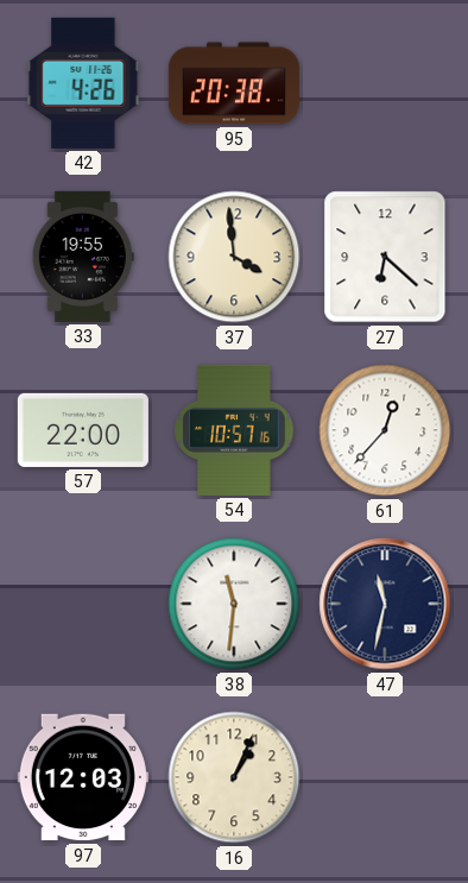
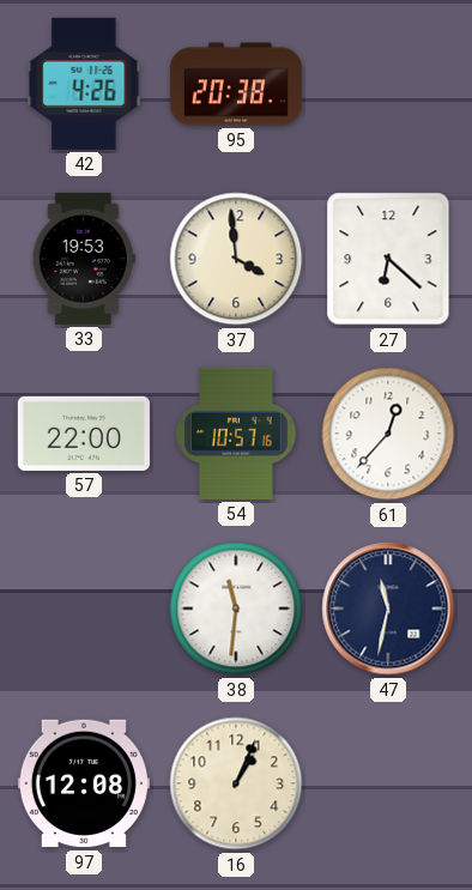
33: 19:55 -> 19:53 (84, 259)
97: 12:03 -> 12:08 (84, 783)
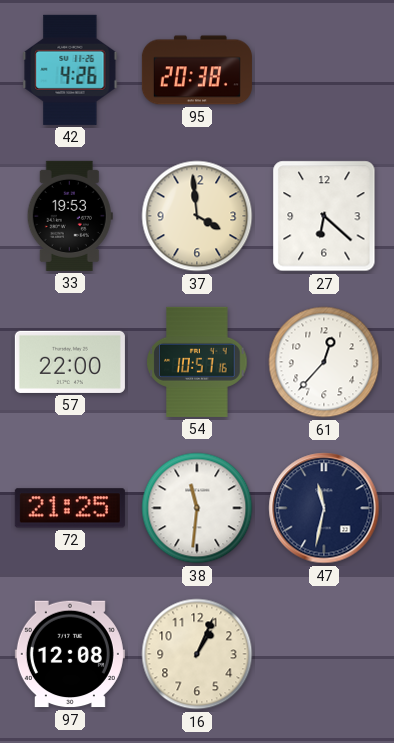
72: none -> 21:25 (70, 508)
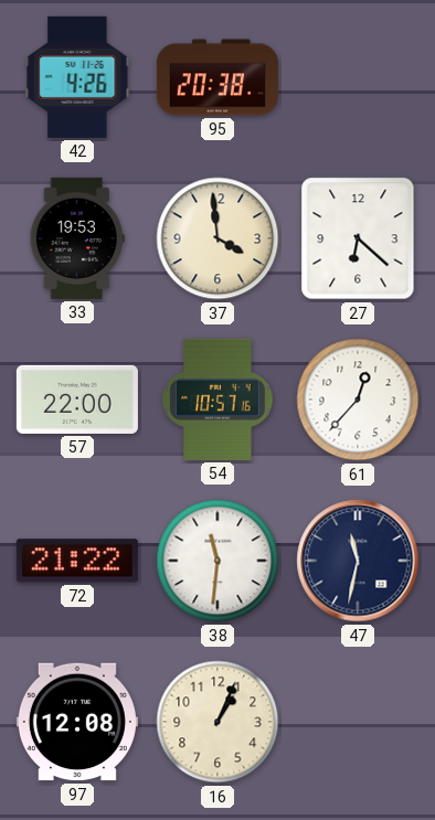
72: 21:25 -> 21:22 (77, 561)
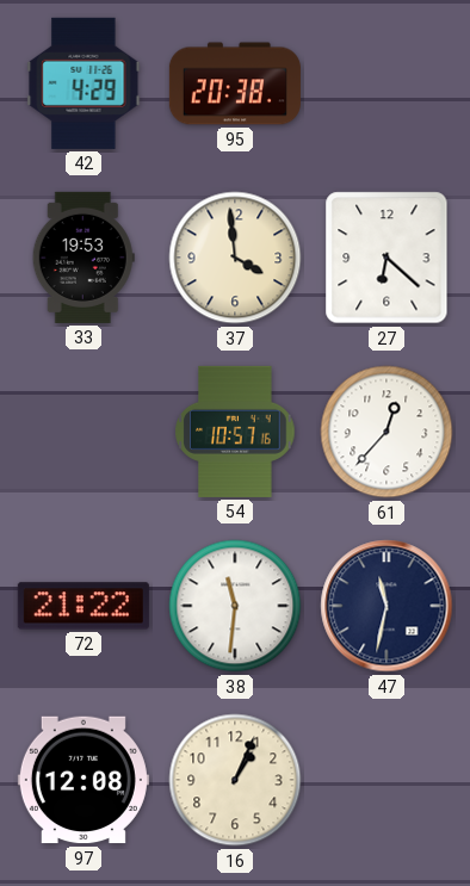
42: 4:26 -> 4:29 (84, 83)
57: 22:00 -> none (77, 400)
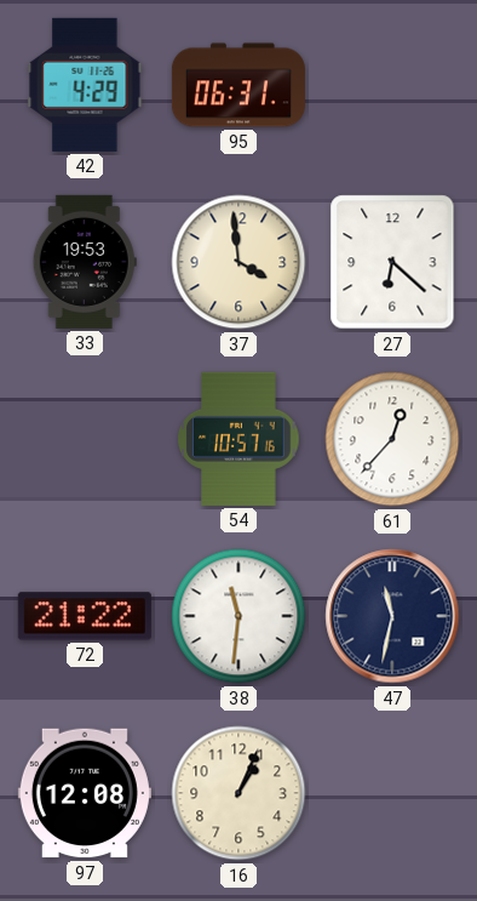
95: 20:38 -> 06:31 (238, 85)
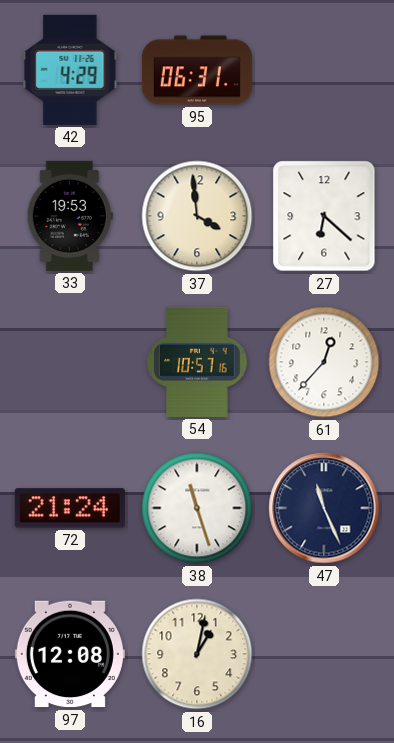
72: 21:22 -> 21:24 (70, 508)
38: 11:31 -> 11:27 (197, 508)
47: 11:32 -> 11:26 (324, 508)
16: 1:04 -> 1:02 (197, 654)
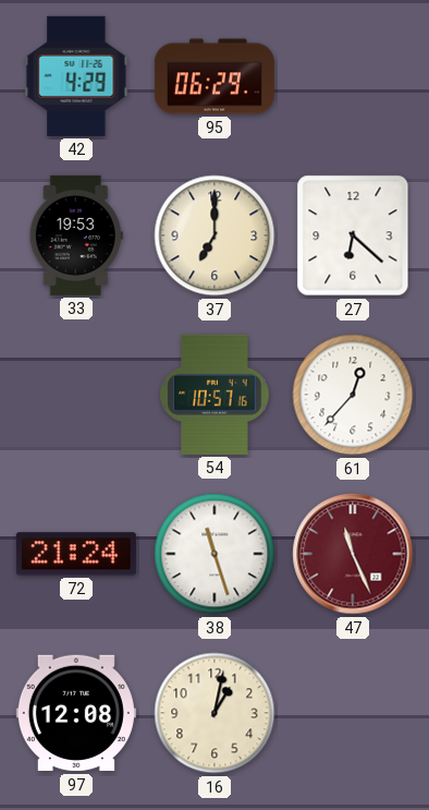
95: 06:31 -> 06:29 (214, 76)
37: 3:59 -> 7:00 (214, 235)
47 dial: navy -> burgundy (353, 554)
